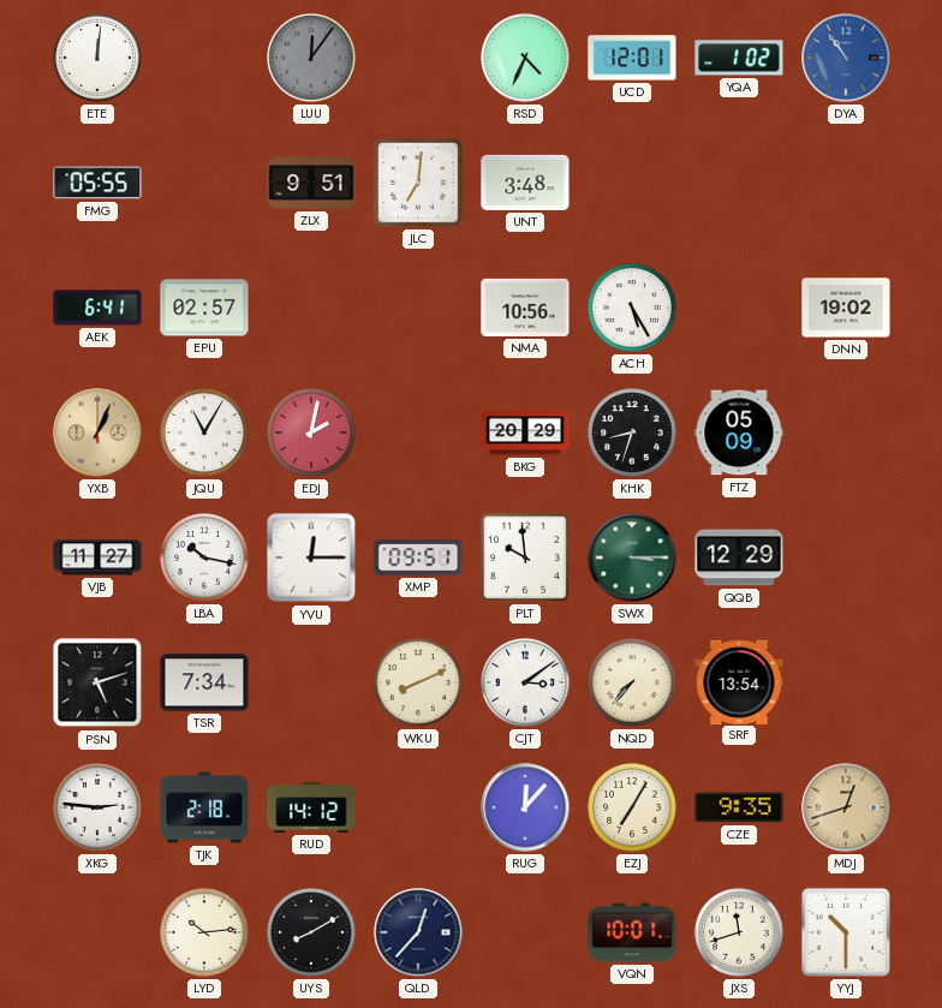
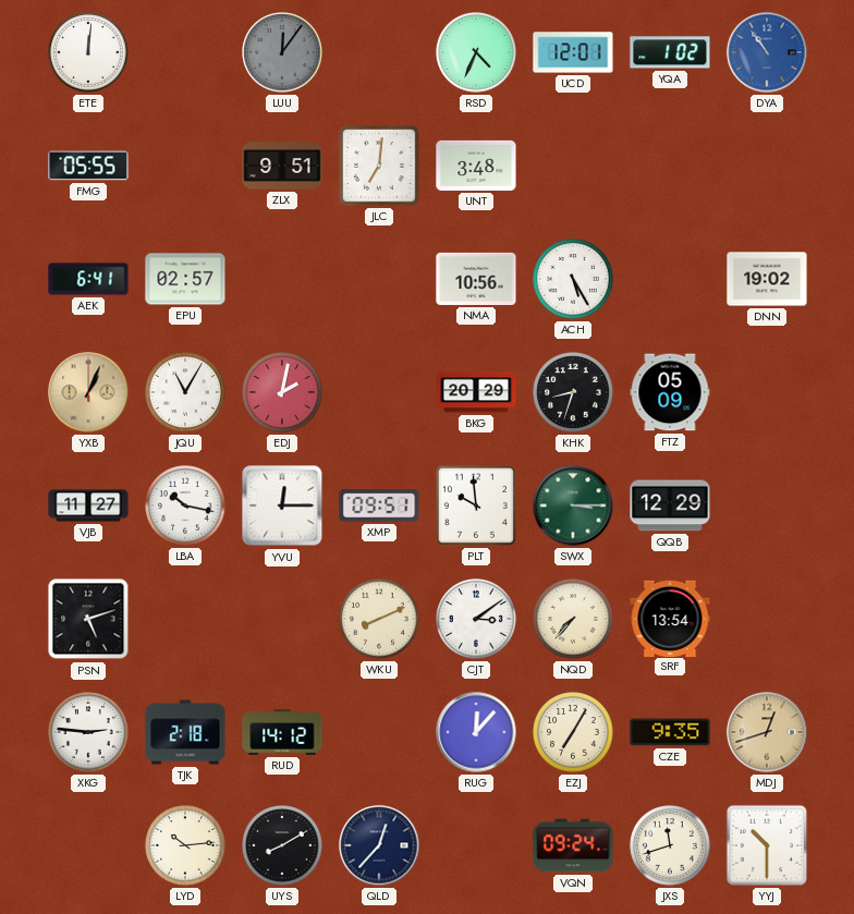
TSR: 7:34 -> none (204, 682)
VQN: 10:01 -> 09:24 (573, 845)
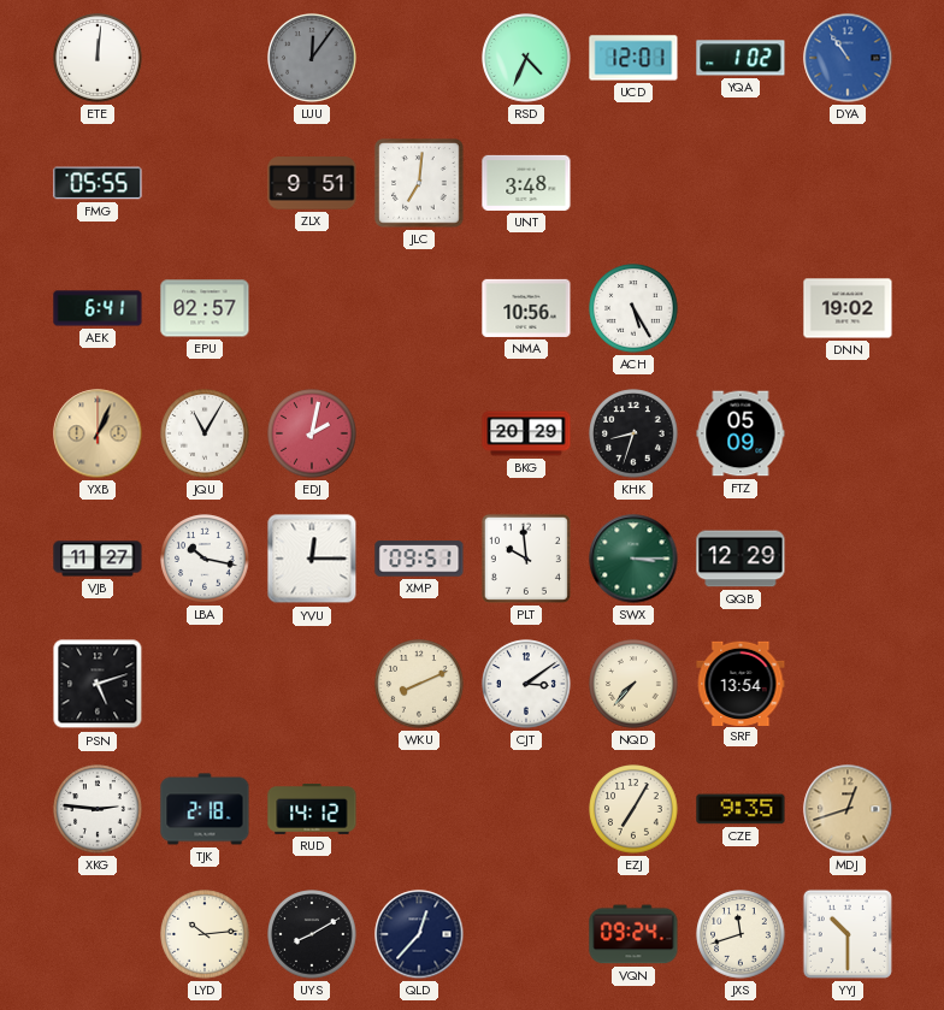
RUG: 12:07 -> none (476, 732)
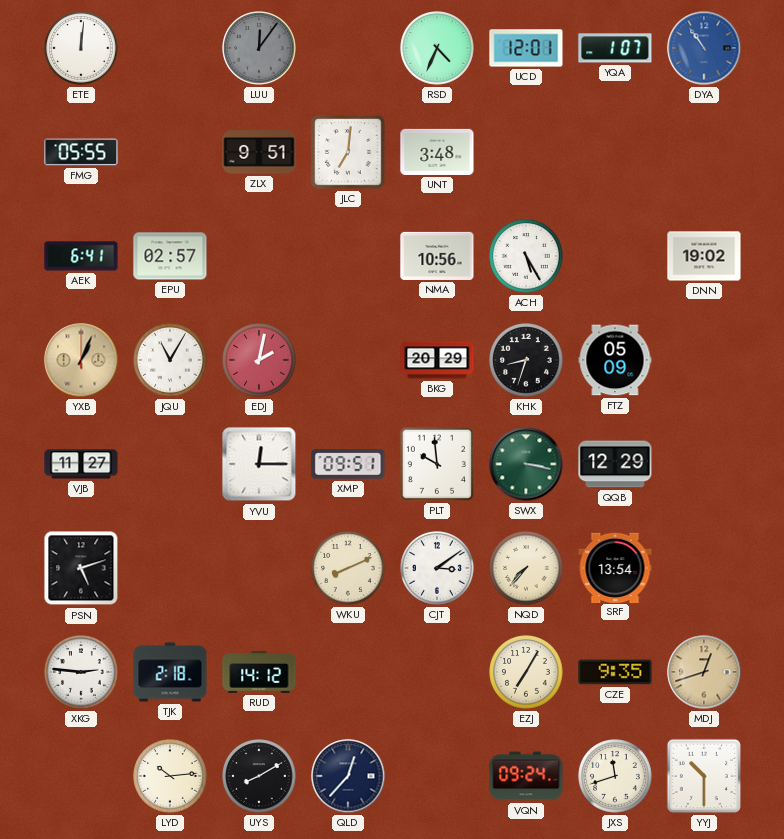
YQA: 1:02 -> 1:07 (615, 48)
LBA: 10:17 -> none (205, 559)
SWX: 3:15 -> 3:17 (526, 464)
